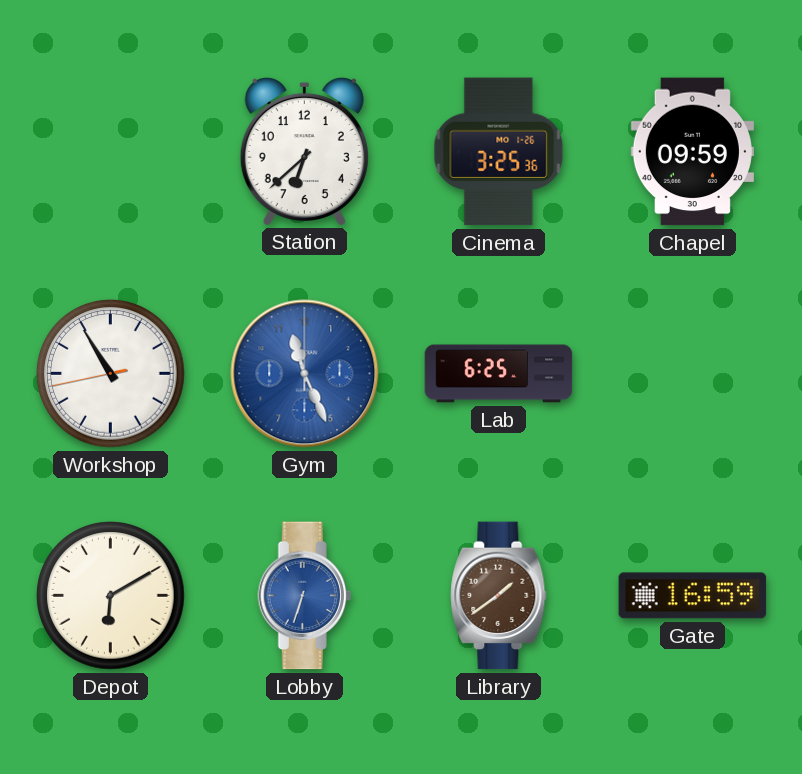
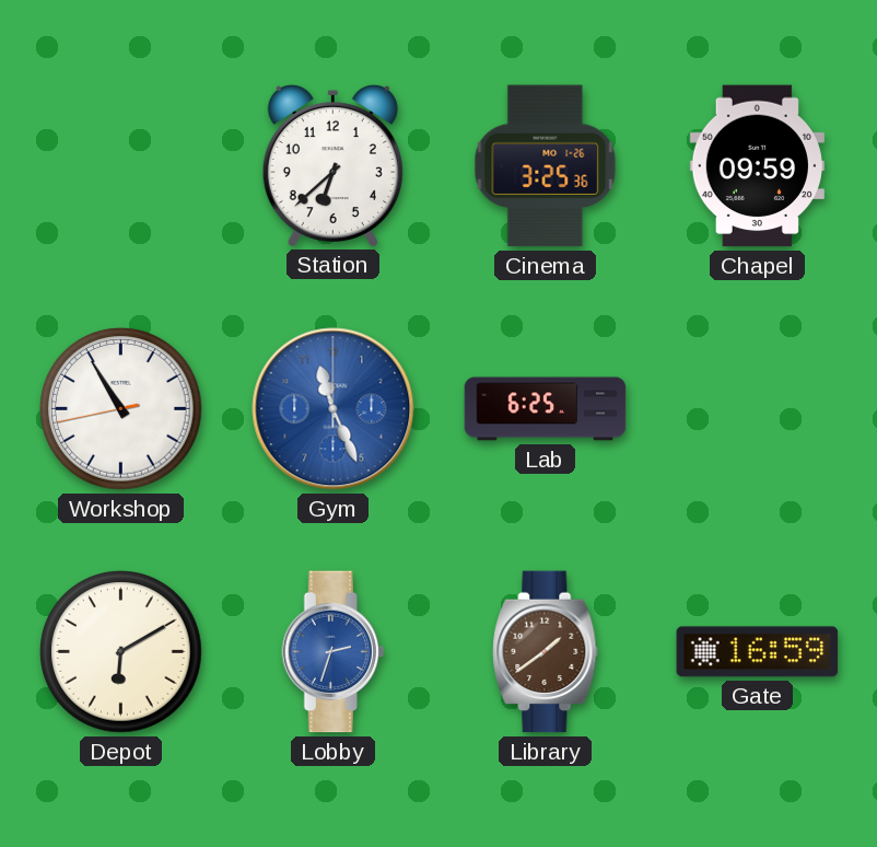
Lobby: 6:33 -> 2:33 (332, 652)
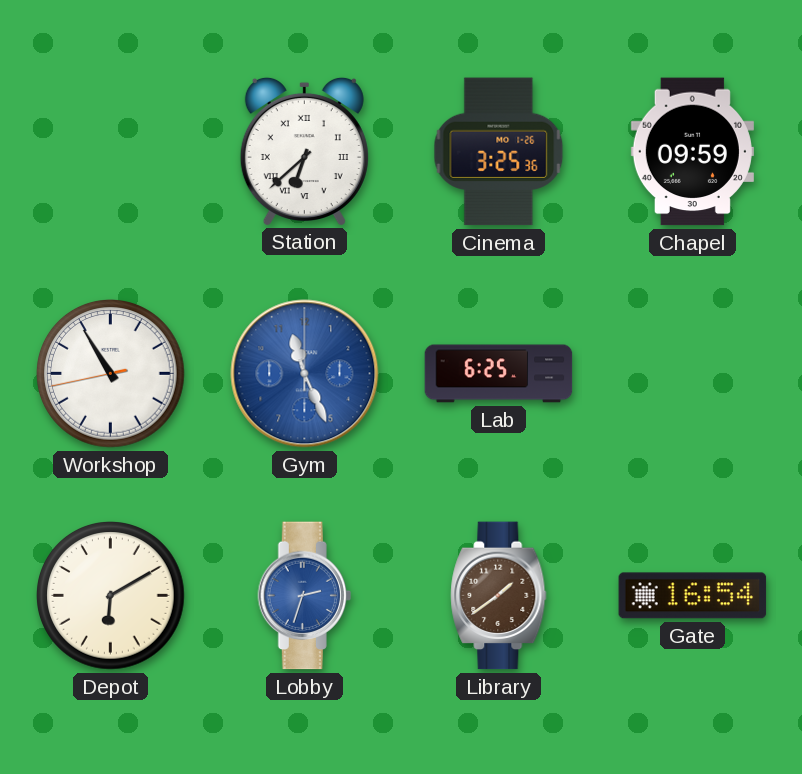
Station numerals: Arabic -> Roman (304, 151)
Gate: 16:59 -> 16:54 (693, 596)
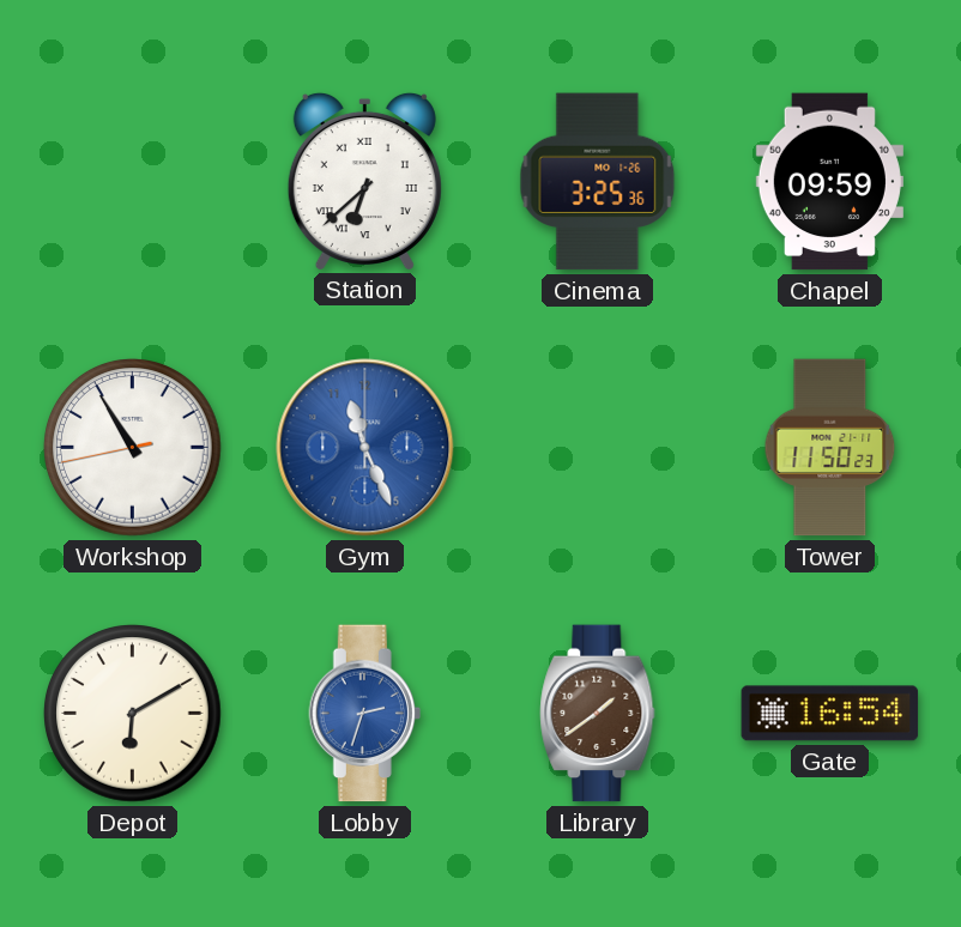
Lab: 6:25 -> none (499, 374)
Tower: none -> 11:50 (830, 448)
